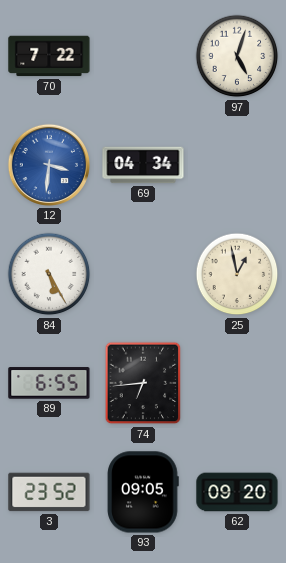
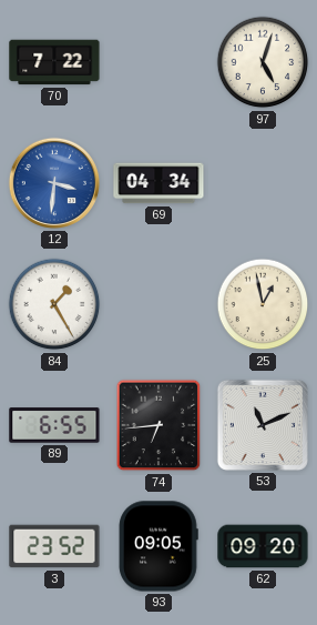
84: 5:25 -> 1:25 (54, 304)
53: none -> 11:11 (263, 425)
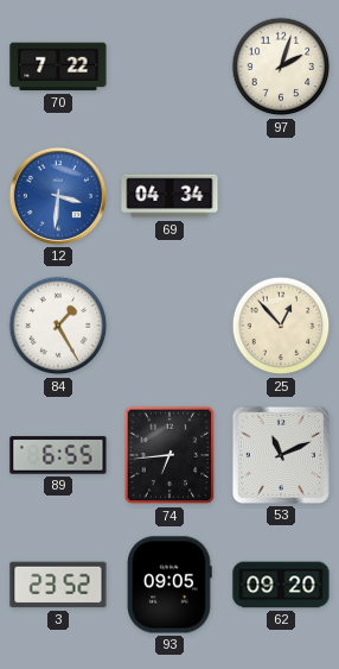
97: 5:03 -> 2:03 (281, 67)
25: 12:58 -> 12:53 (281, 326)
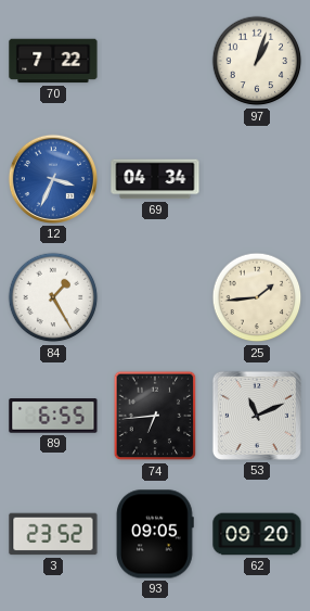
97: 2:03 -> 1:03 (257, 61)
12: 3:31 -> 3:34 (53, 179)
25: 12:53 -> 1:44 (257, 297)
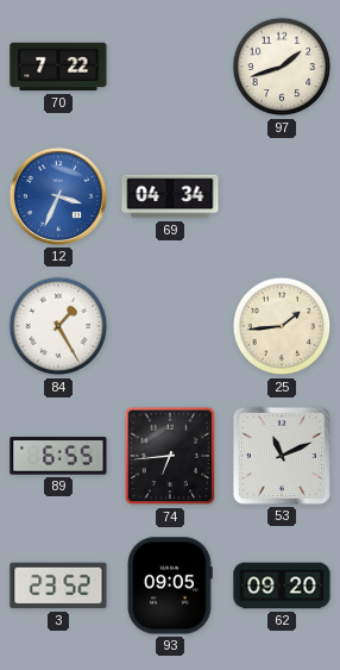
97: 1:03 -> 1:42 (282, 67)
